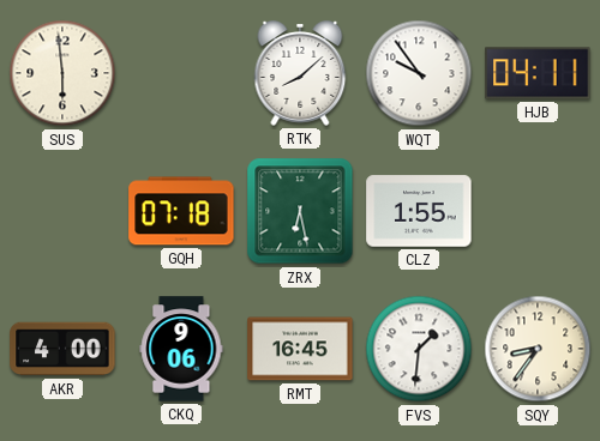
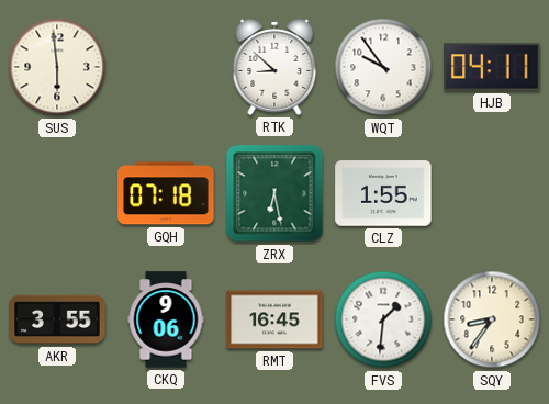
RTK: 8:08 -> 8:52 (274, 67)
AKR: 4:00 -> 3:55 (57, 319)
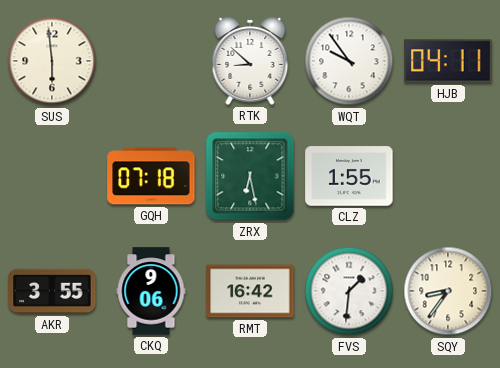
RMT: 16:45 -> 16:42 (250, 291)
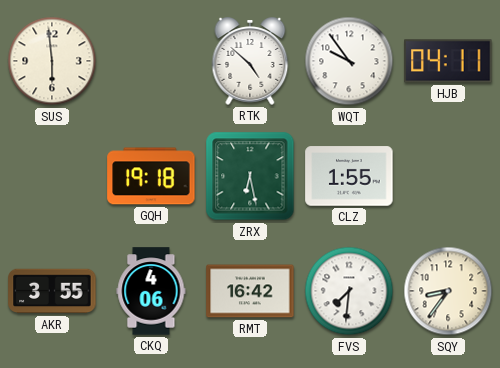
RTK: 8:52 -> 4:52 (250, 61)
GQH: 07:18 -> 19:18 (151, 176)
CKQ: 9:06 -> 4:06 (151, 291)
FVS: 1:31 -> 7:31 (349, 291)
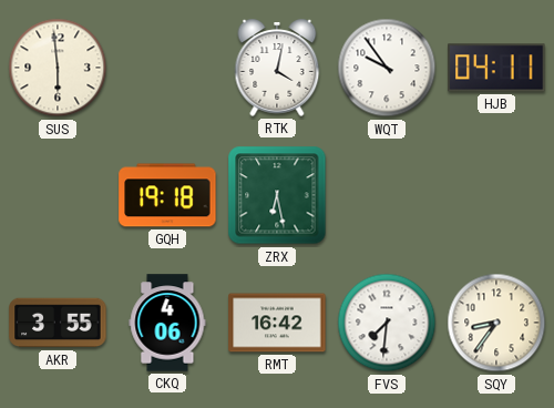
RTK: 4:52 -> 4:02 (277, 68)
CLZ: 1:55 -> none (349, 176)
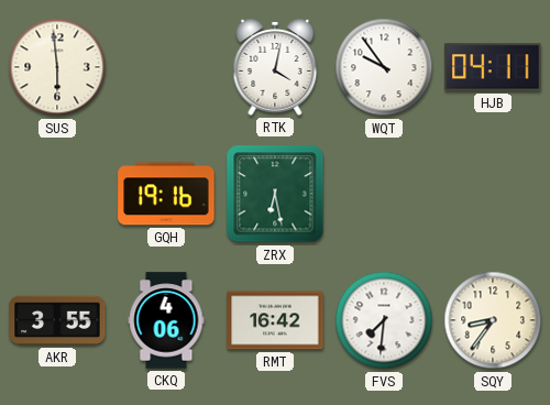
GQH: 19:18 -> 19:16 (166, 194)
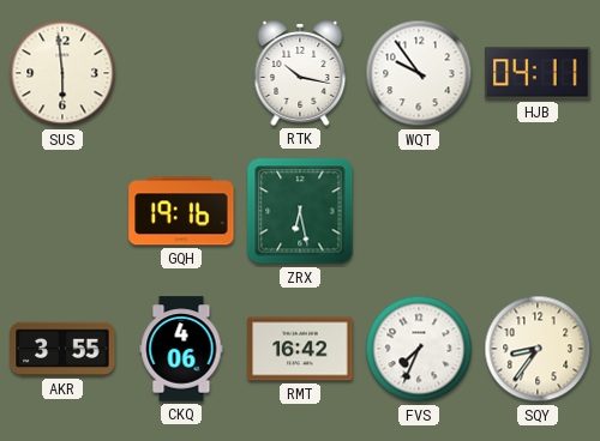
RTK: 4:02 -> 10:17 (300, 73)
FVS: 7:31 -> 7:34 (419, 349)
